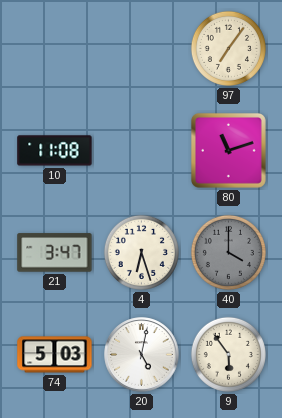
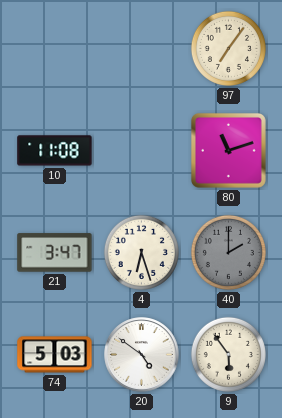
40: 4:00 -> 2:00 (228, 252)
20: 5:02 -> 4:51 (142, 355)
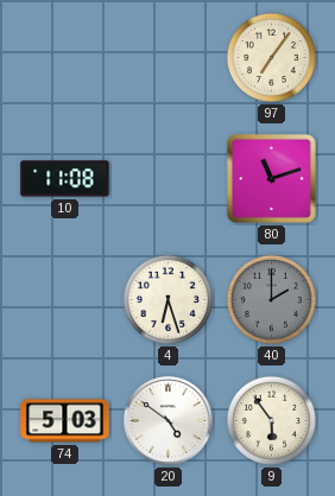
21: 3:47 -> none (55, 253)
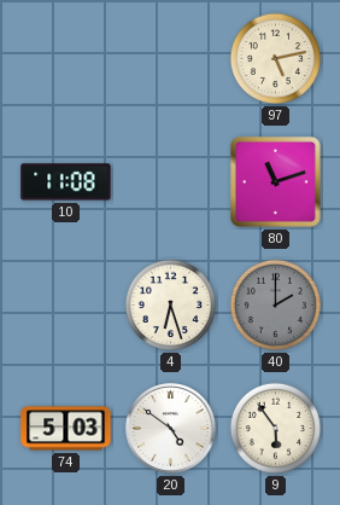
97: 7:06 -> 5:13 (275, 58)
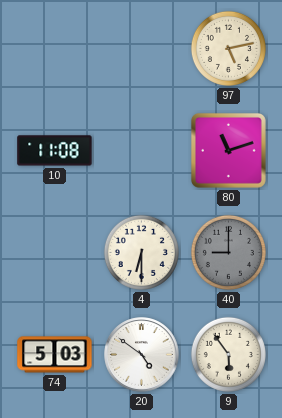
4: 6:27 -> 6:30 (141, 252)
40: 2:00 -> 9:00 (228, 252)
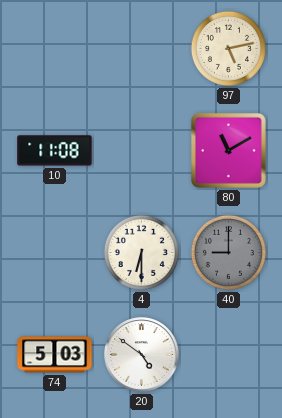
80: 11:12 -> 11:10 (228, 150)
9: 5:54 -> none (228, 354)
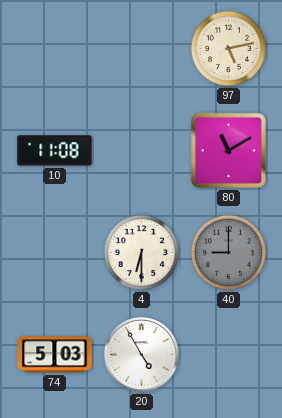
20: 4:51 -> 4:55 (142, 355)
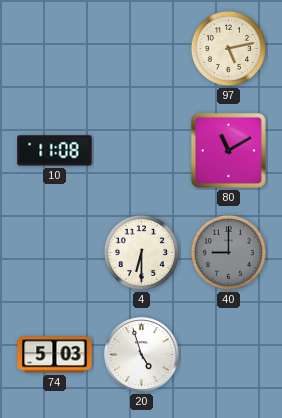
20: 4:55 -> 4:57 (142, 355)
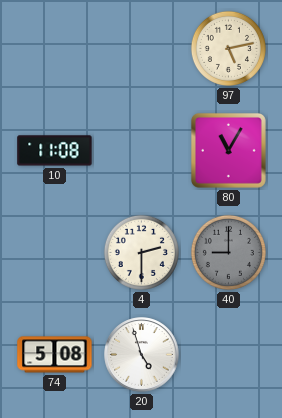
80: 11:10 -> 11:05 (228, 150)
4: 6:30 -> 2:30 (141, 252)
74: 5:03 -> 5:08 (55, 355)
